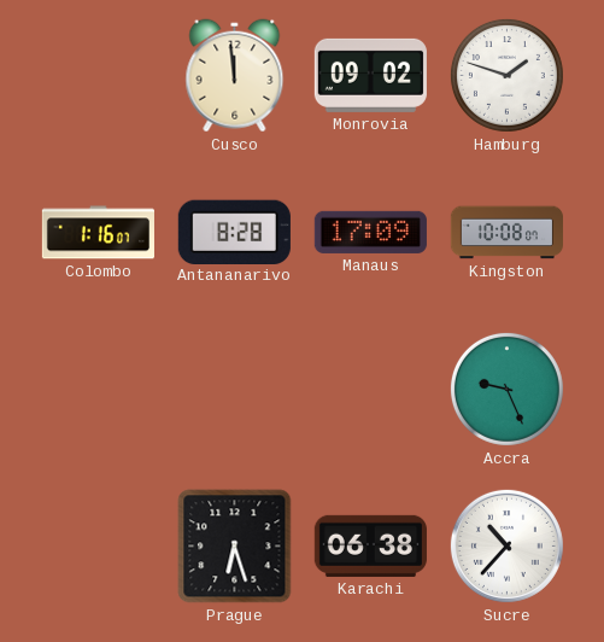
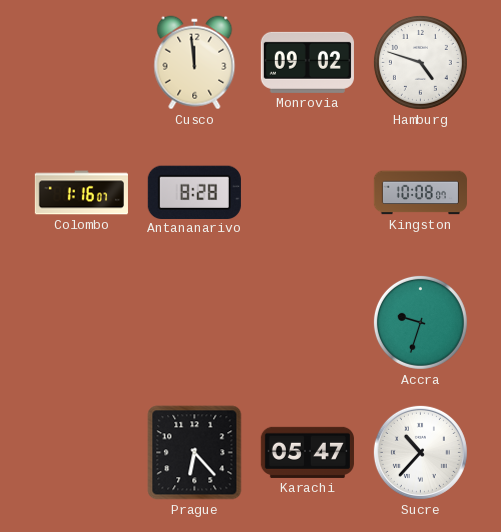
Hamburg: 1:48 -> 4:48 (420, 62)
Manaus: 17:09 -> none (370, 232)
Accra: 9:26 -> 9:33 (420, 322)
Prague: 6:27 -> 6:23 (195, 453)
Karachi: 06:38 -> 05:47 (307, 452)
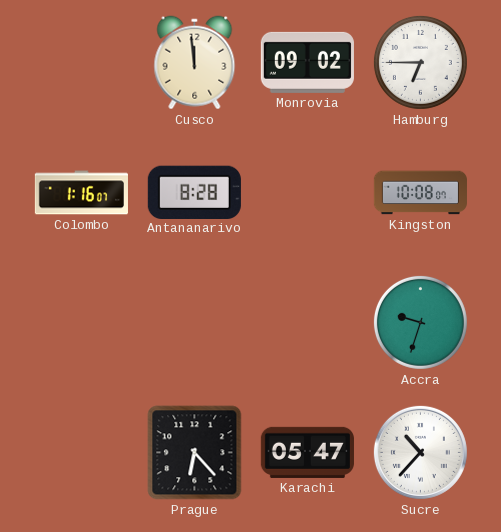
Hamburg: 4:48 -> 6:45 (420, 62)
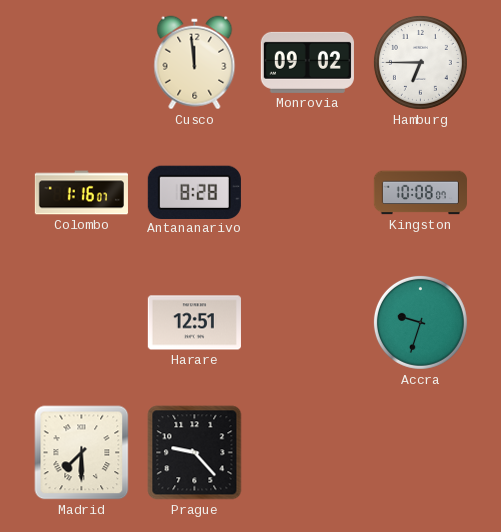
Harare: none -> 12:51 (194, 323)
Madrid: none -> 7:30 (82, 453)
Prague: 6:23 -> 9:23 (195, 453)
Karachi: 05:47 -> none (307, 452)
Sucre: 10:37 -> none (420, 452)
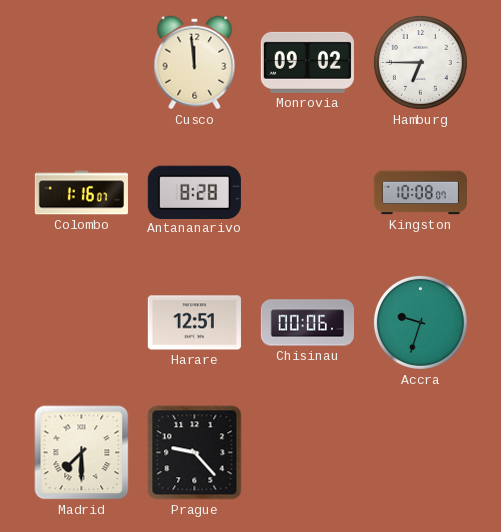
Chisinau: none -> 00:06 (307, 323)
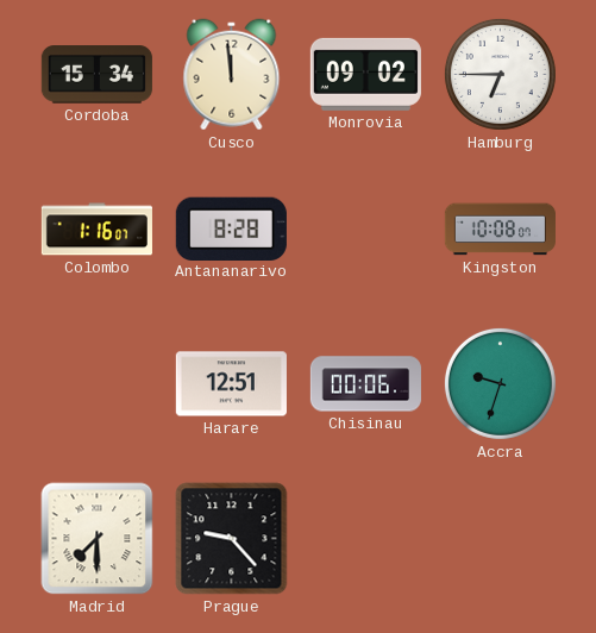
Cordoba: none -> 15:34 (96, 75)
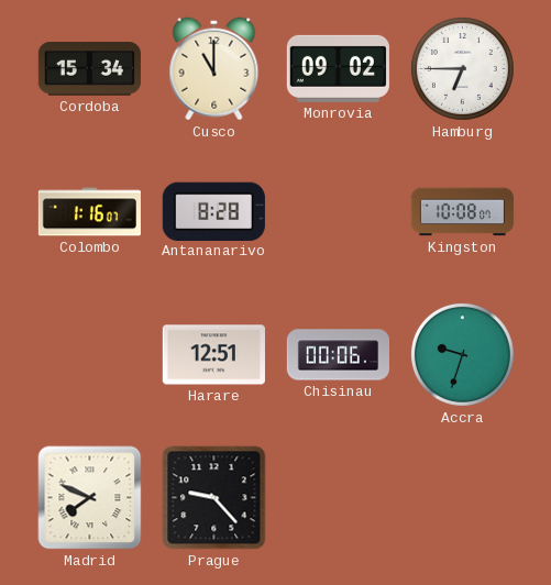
Cusco: 11:59 -> 11:00 (214, 69)
Madrid: 7:30 -> 7:49 (90, 498)
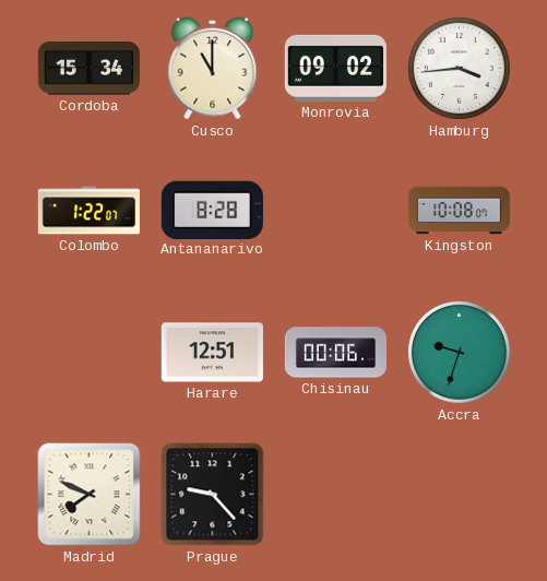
Hamburg: 6:45 -> 3:44 (459, 68)
Colombo: 1:16 -> 1:22 (88, 211)
